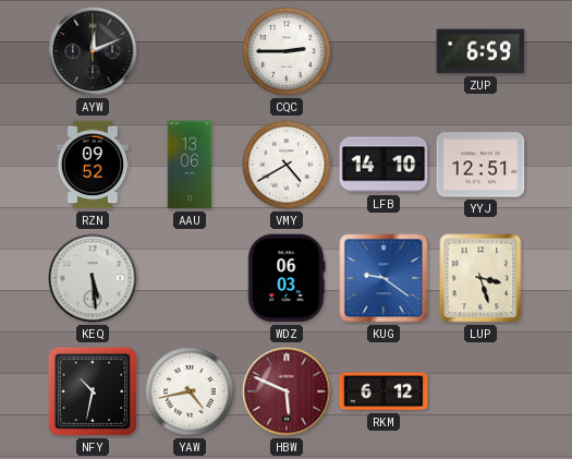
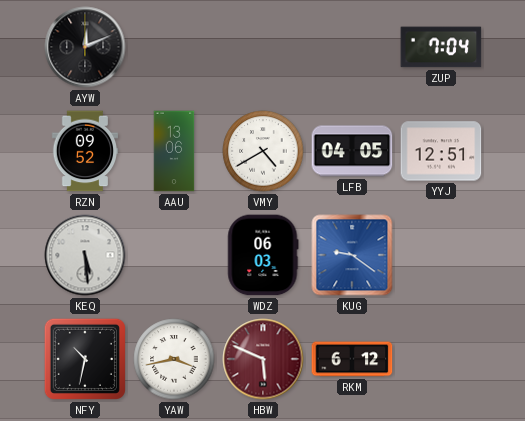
CQC: 2:45 -> none (287, 51)
ZUP: 6:59 -> 7:04 (441, 47)
LFB: 14:10 -> 04:05 (352, 151)
LUP: 3:27 -> none (480, 278)
YAW: 4:43 -> 3:43 (174, 359)
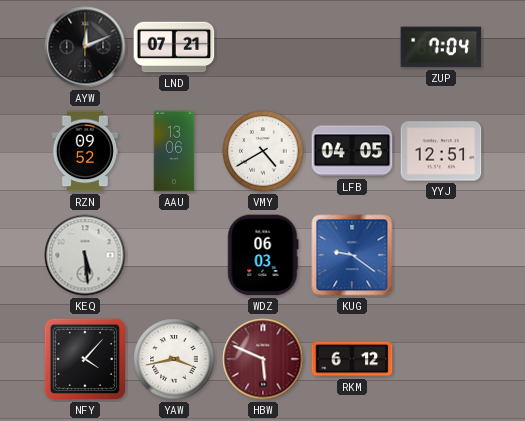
LND: none -> 07:21 (174, 47)
NFY: 10:32 -> 4:07 (85, 359)
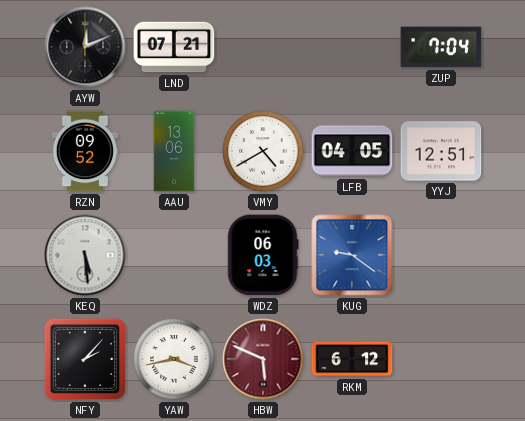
NFY: 4:07 -> 2:07 (85, 359)
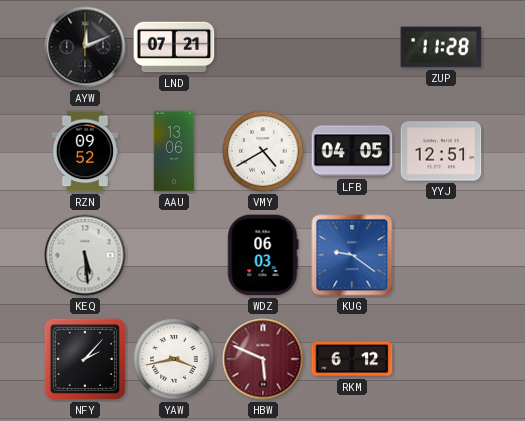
ZUP: 7:04 -> 11:28 (441, 47)
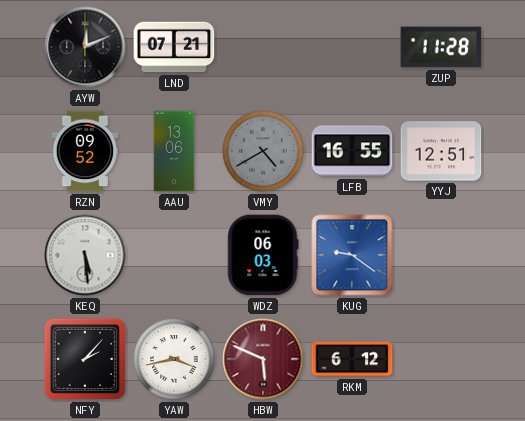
VMY dial: white -> grey (263, 151)
LFB: 04:05 -> 16:55 (352, 151)
